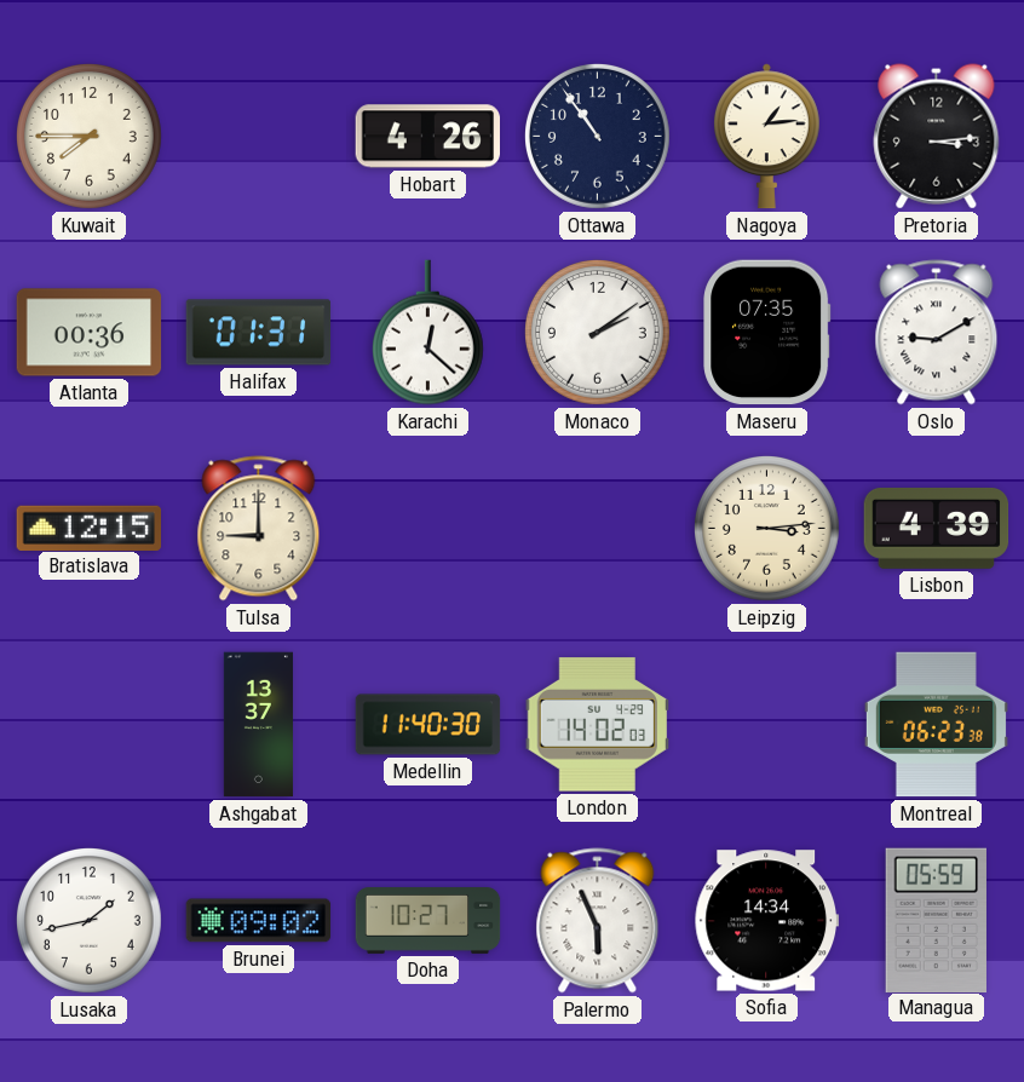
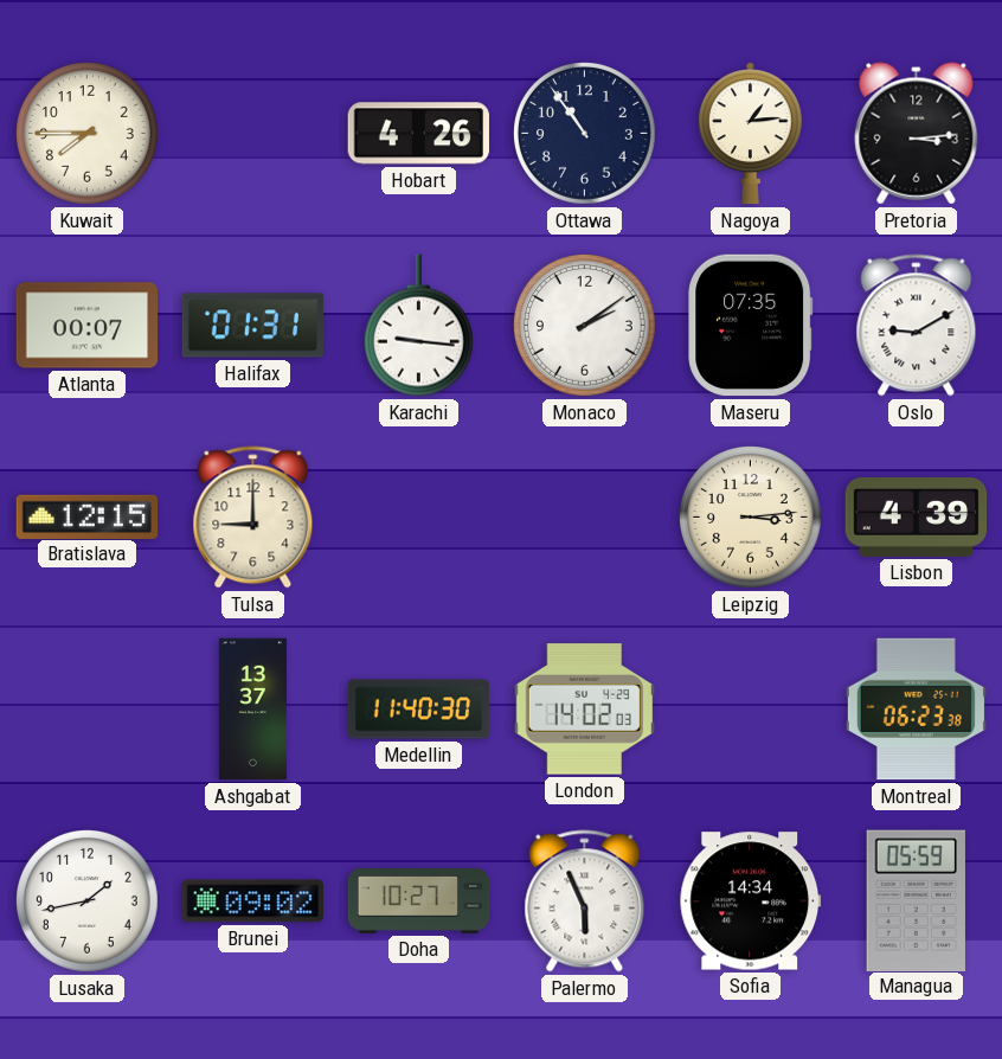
Atlanta: 00:36 -> 00:07 (88, 326)
Karachi: 12:22 -> 9:16 (418, 326)
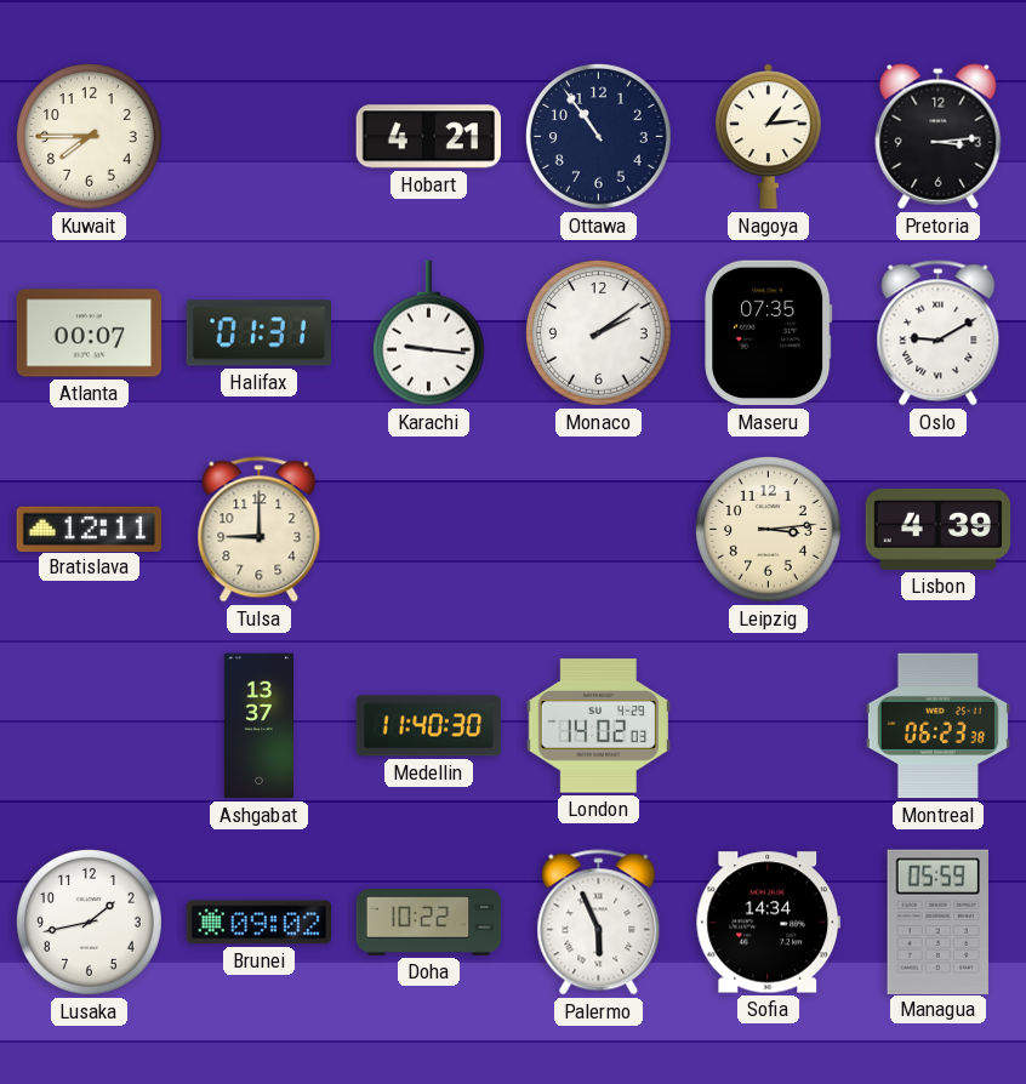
Hobart: 4:26 -> 4:21 (429, 137)
Bratislava: 12:15 -> 12:11 (90, 529)
Doha: 10:27 -> 10:22 (429, 923)
